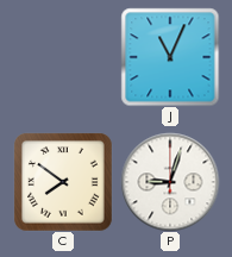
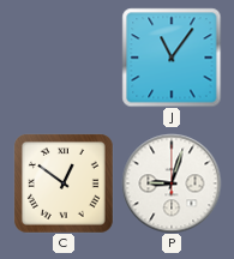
J: 11:04 -> 11:06 (172, 58)
C: 7:51 -> 12:51 (64, 183)
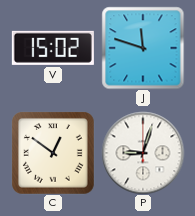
V: none -> 15:02 (53, 48)
J: 11:06 -> 11:48 (143, 48)
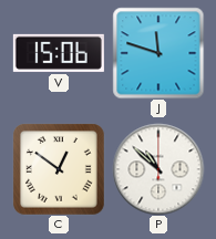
V: 15:02 -> 15:06 (59, 53)
P: 9:03 -> 10:52 (158, 169)
